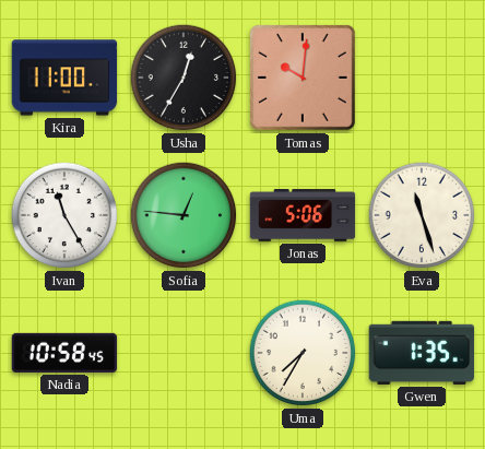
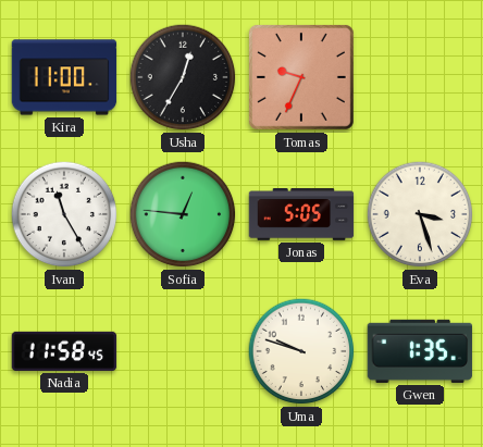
Tomas: 10:01 -> 9:34 (301, 77)
Jonas: 5:06 -> 5:05 (301, 215)
Eva: 11:27 -> 3:27 (420, 214)
Nadia: 10:58 -> 11:58 (64, 351)
Uma: 7:35 -> 9:48 (301, 351)
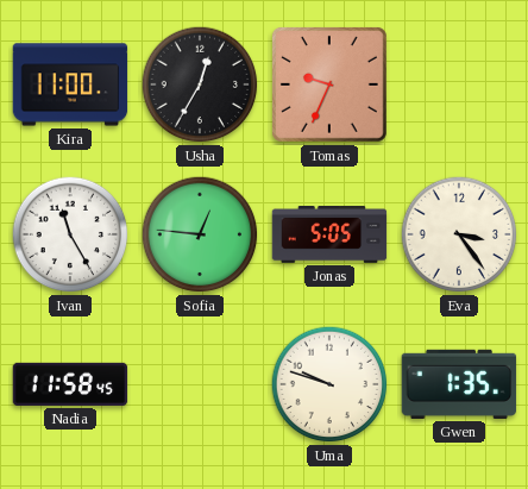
Eva: 3:27 -> 3:24 (459, 234)
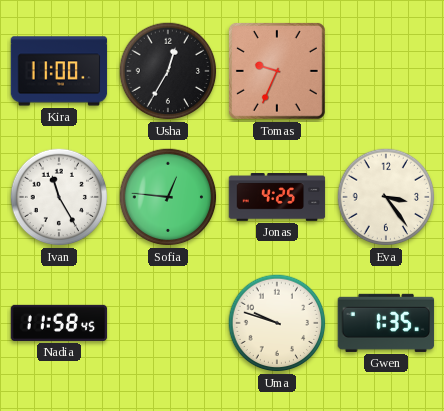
Jonas: 5:05 -> 4:25 (277, 198)
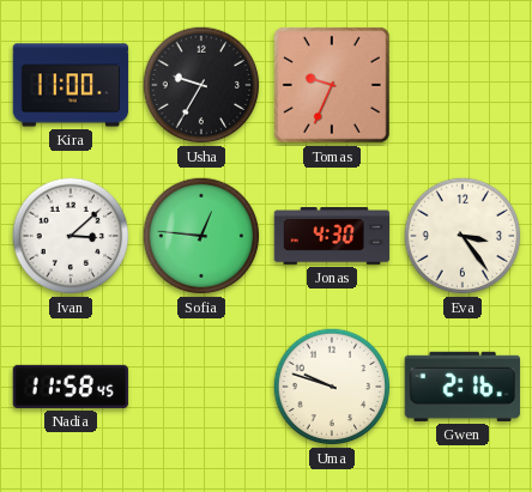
Usha: 12:35 -> 9:35 (201, 85)
Ivan: 11:25 -> 3:08 (71, 236)
Jonas: 4:25 -> 4:30 (332, 237)
Gwen: 1:35 -> 2:16 (463, 387)
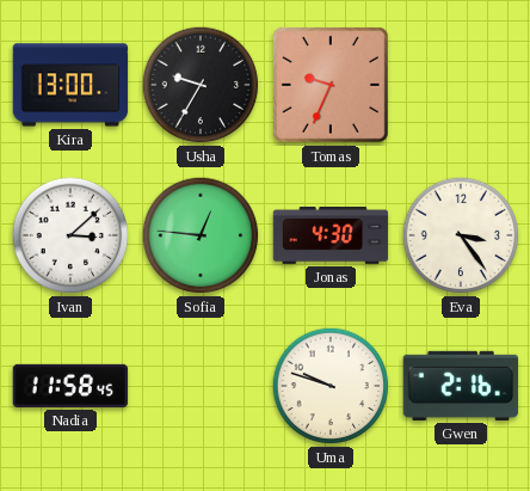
Kira: 11:00 -> 13:00 (70, 85)
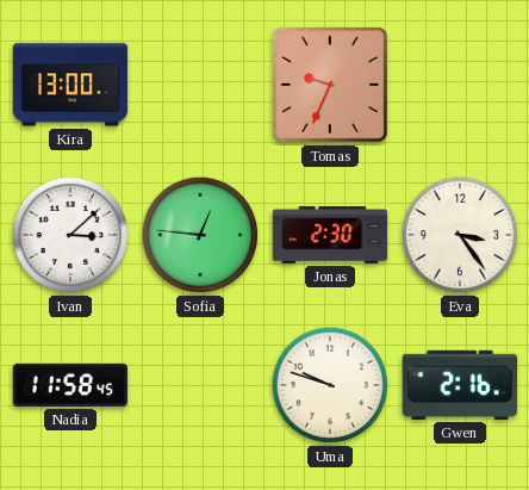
Usha: 9:35 -> none (201, 85)
Jonas: 4:30 -> 2:30 (330, 236)
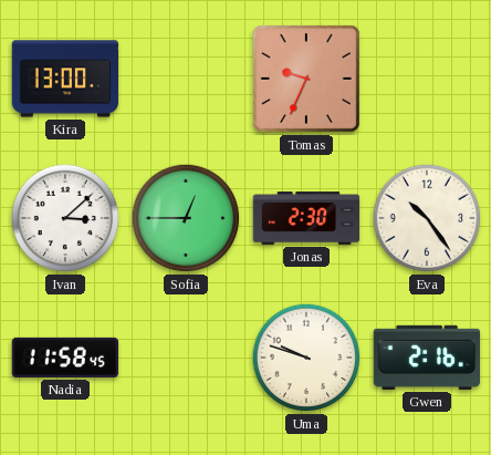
Sofia: 12:46 -> 12:45 (186, 218)
Eva: 3:24 -> 10:24 (427, 218)
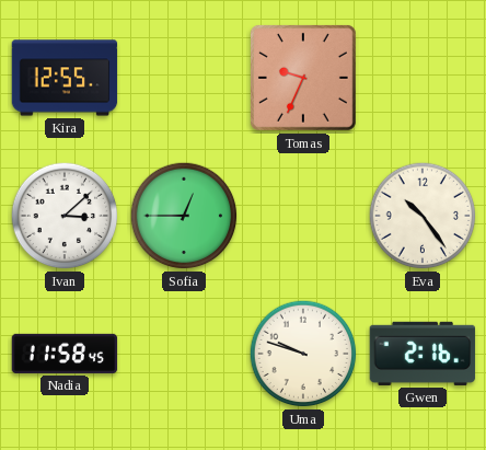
Kira: 13:00 -> 12:55 (65, 78)
Jonas: 2:30 -> none (306, 219)
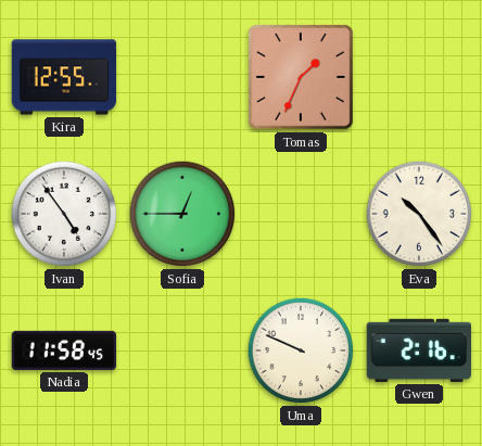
Tomas: 9:34 -> 1:34 (301, 77)
Ivan: 3:08 -> 4:54 (64, 214)
Uma: 9:48 -> 9:49 (301, 351)
